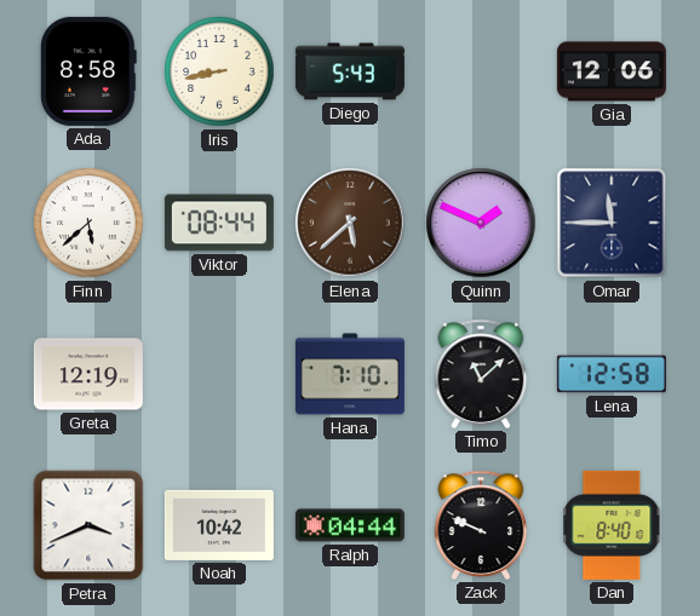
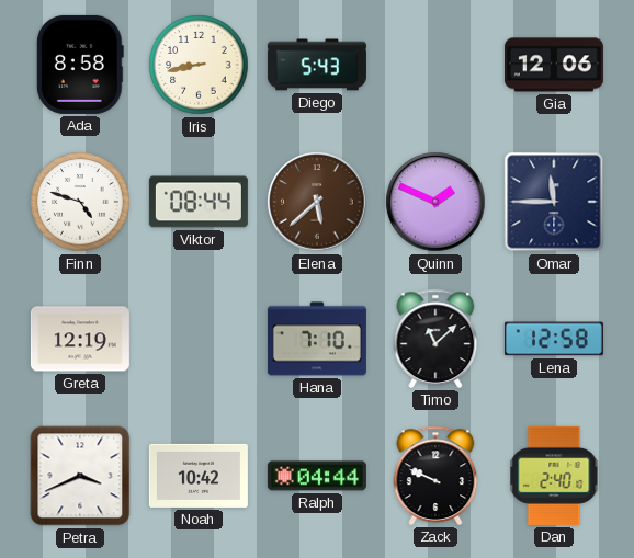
Finn: 5:38 -> 4:48 (80, 202)
Dan: 8:40 -> 2:40 (554, 476)
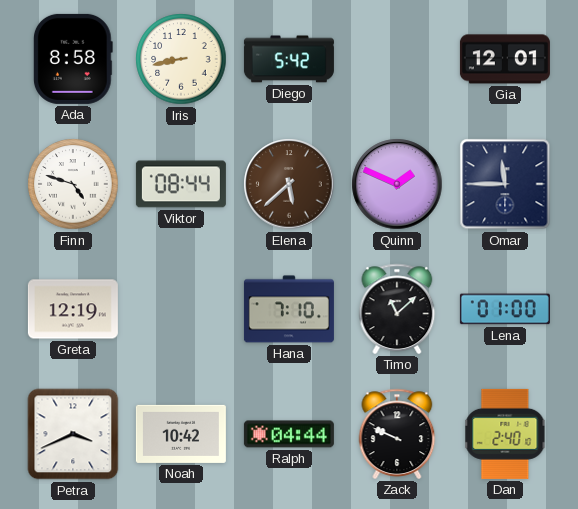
Diego: 5:43 -> 5:42 (289, 59)
Gia: 12:06 -> 12:01 (505, 59)
Lena: 12:58 -> 01:00 (505, 309)
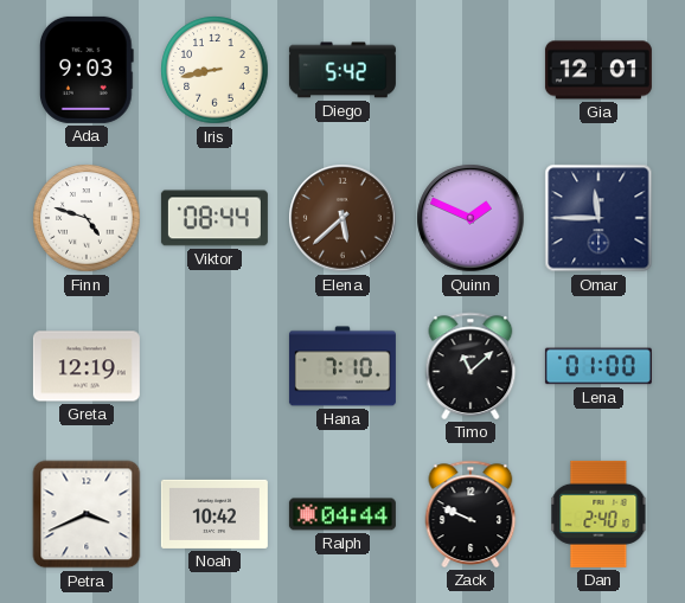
Ada: 8:58 -> 9:03 (87, 70)
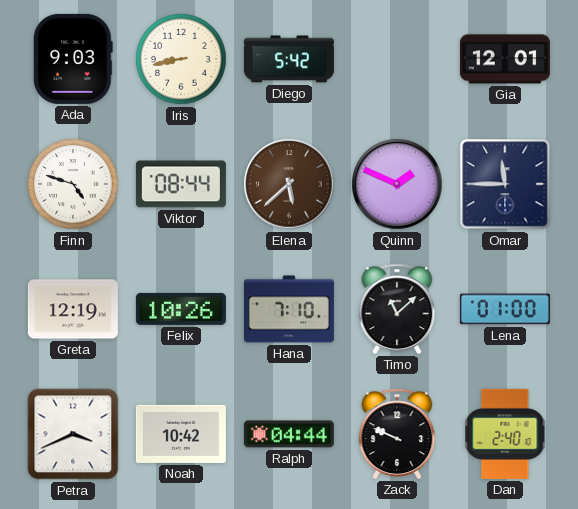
Felix: none -> 10:26 (181, 309)
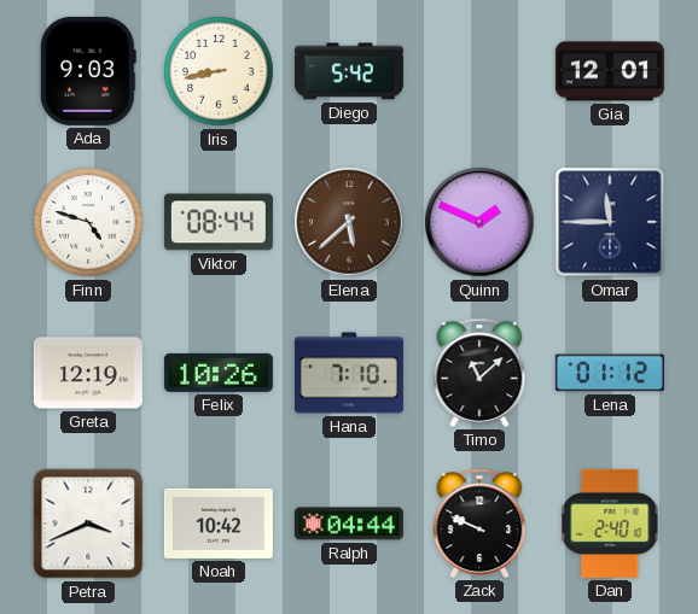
Lena: 01:00 -> 01:12 (610, 373)
